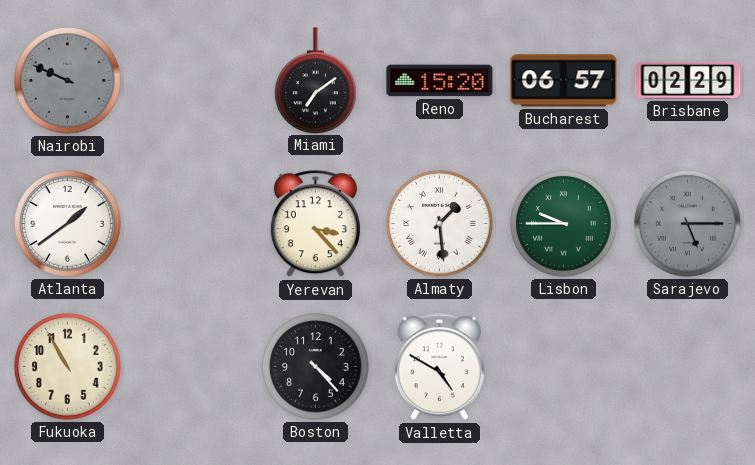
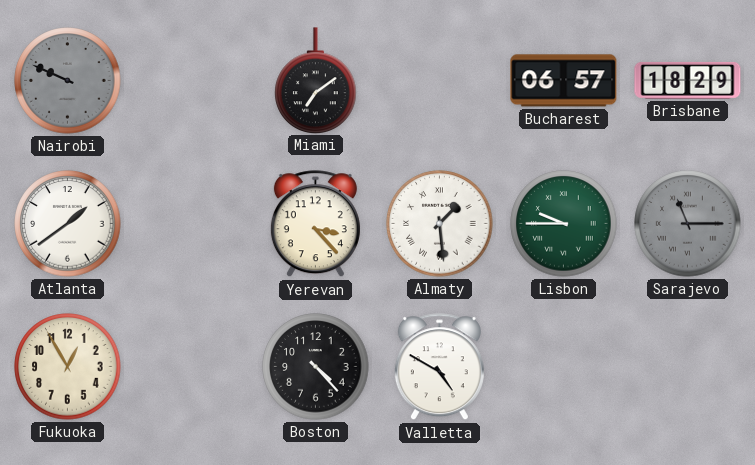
Reno: 15:20 -> none (440, 81)
Brisbane: 02:29 -> 18:29 (688, 80)
Sarajevo: 5:15 -> 11:15 (688, 224)
Fukuoka: 10:55 -> 12:55 (68, 367)
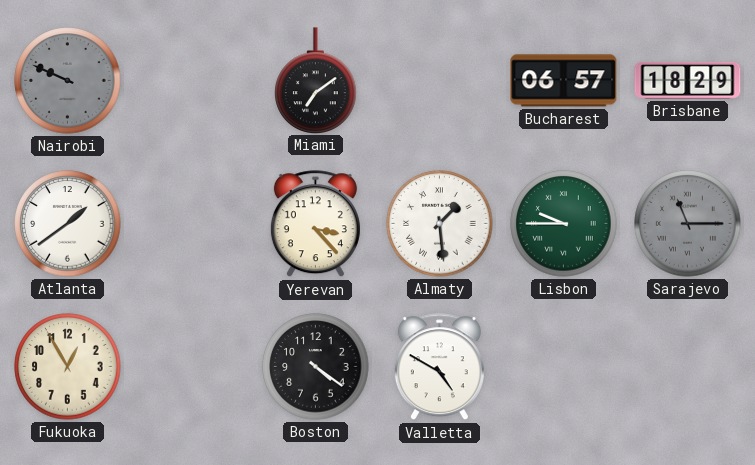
Boston: 4:23 -> 4:21 (316, 367)
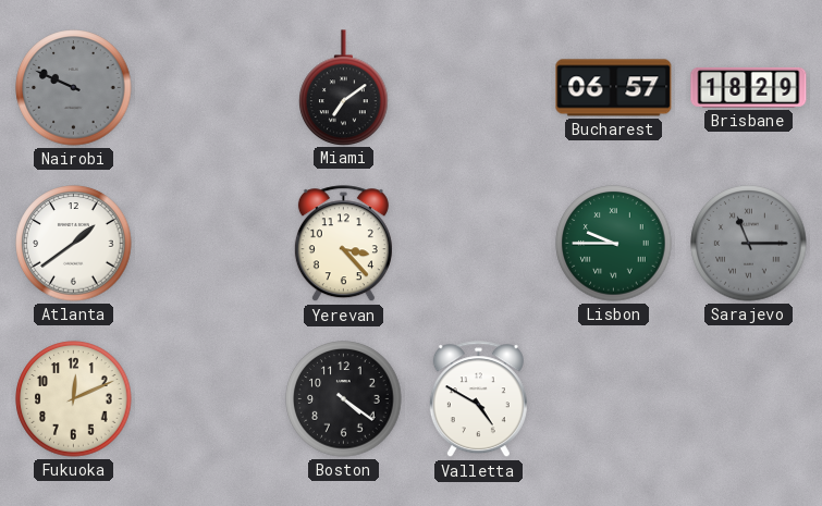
Almaty: 1:29 -> none (440, 224)
Fukuoka: 12:55 -> 12:11 (74, 399)
